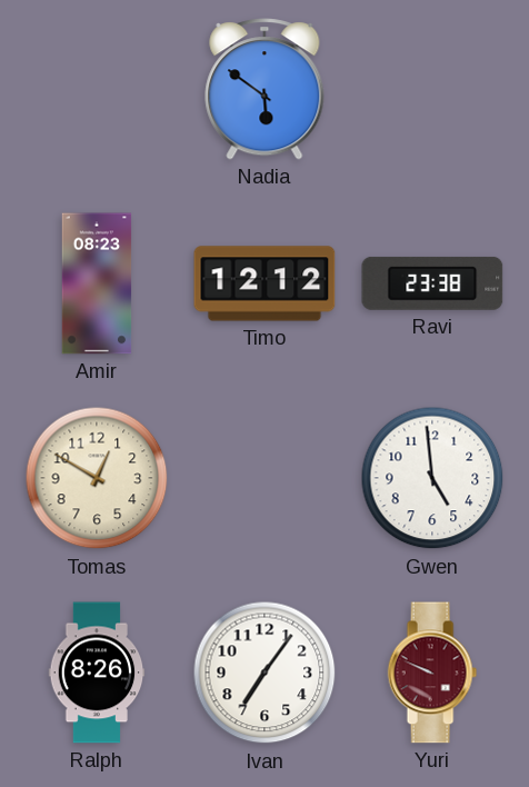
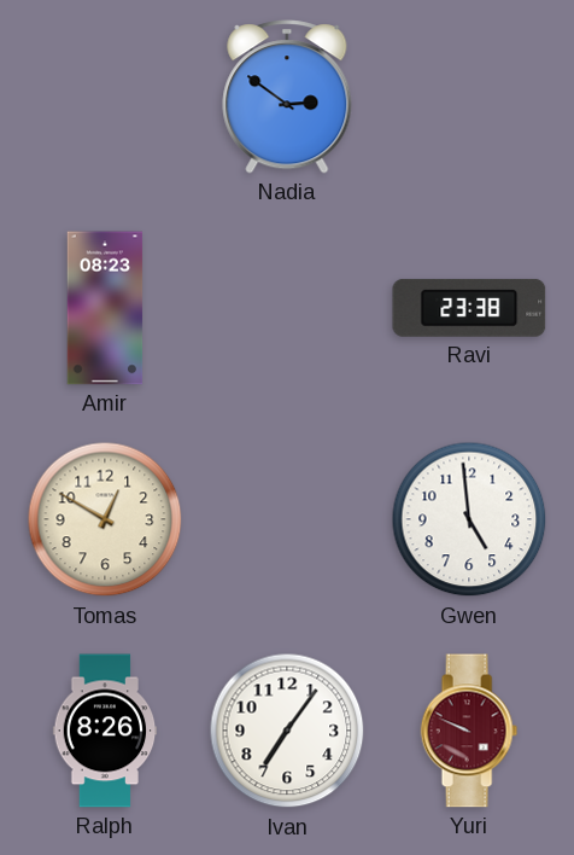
Nadia: 5:51 -> 2:51 (287, 97)
Timo: 12:12 -> none (264, 283)
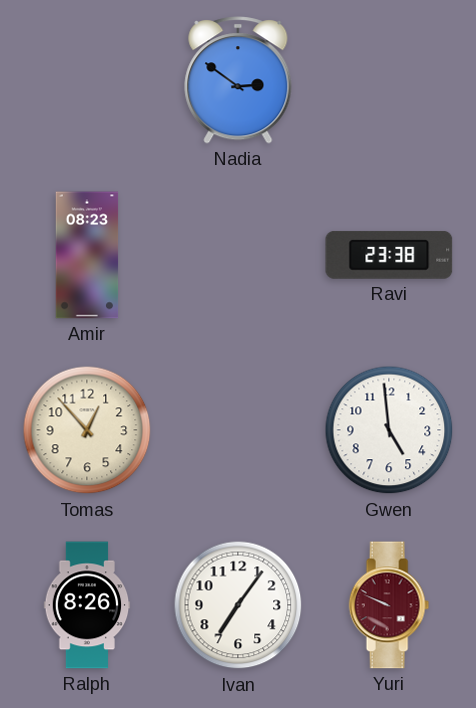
Tomas: 12:50 -> 12:53 (87, 430)
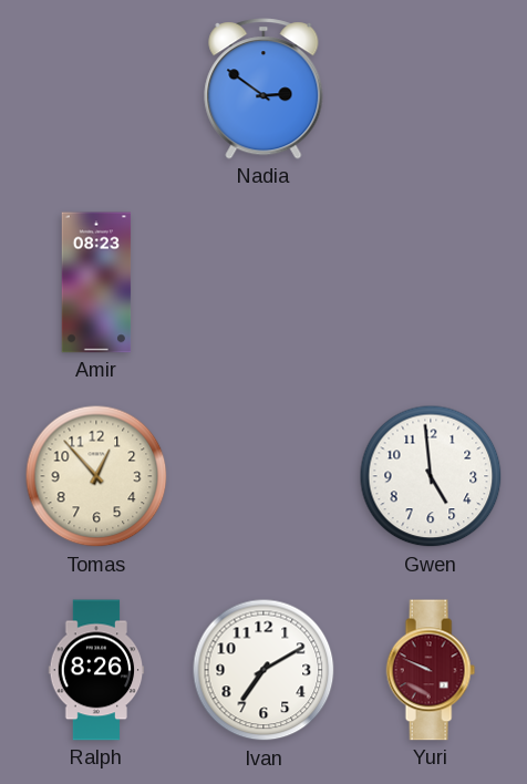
Ravi: 23:38 -> none (389, 255)
Ivan: 7:06 -> 7:10 (263, 670)
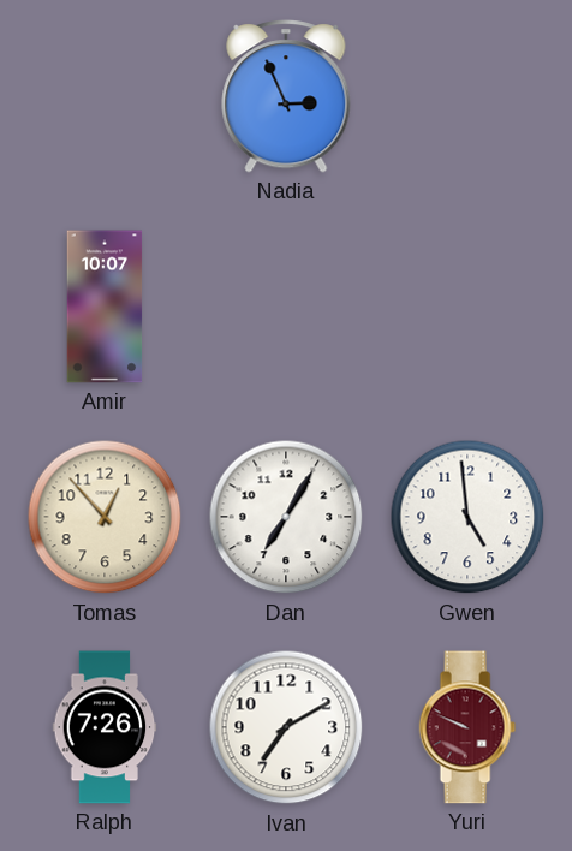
Nadia: 2:51 -> 2:56 (286, 96)
Amir: 08:23 -> 10:07 (105, 307)
Dan: none -> 7:05 (286, 517)
Ralph: 8:26 -> 7:26 (105, 727)
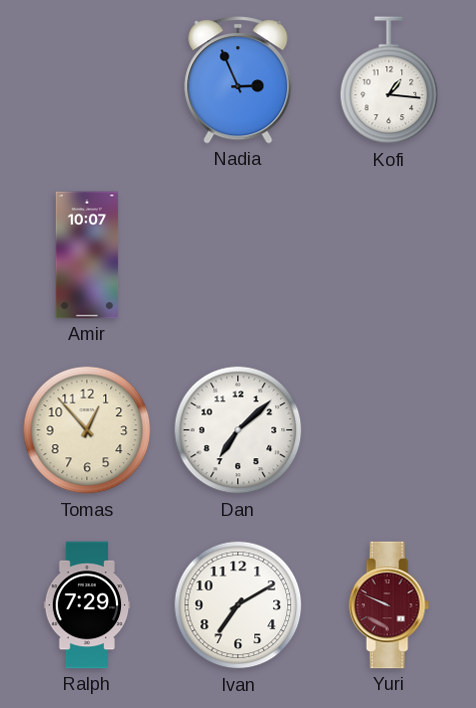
Kofi: none -> 1:16 (389, 81)
Dan: 7:05 -> 7:08 (238, 430)
Gwen: 4:59 -> none (467, 517)
Ralph: 7:26 -> 7:29 (87, 605)
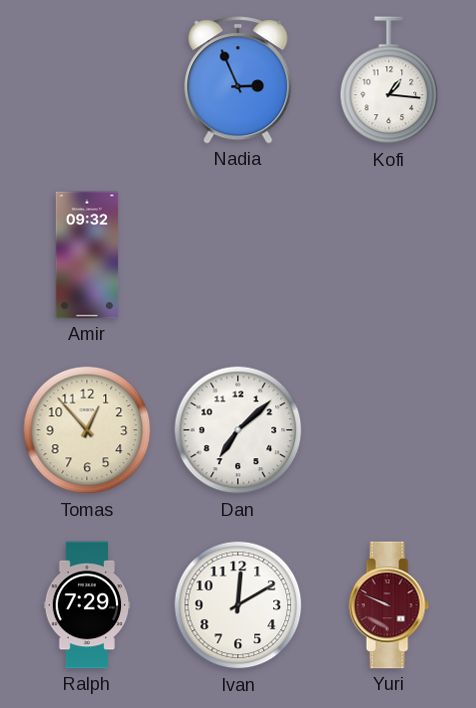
Amir: 10:07 -> 09:32 (87, 255)
Ivan: 7:10 -> 12:10 (238, 605)
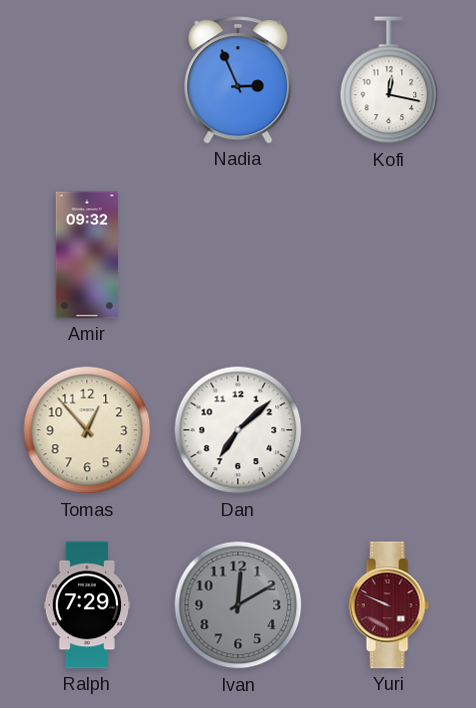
Kofi: 1:16 -> 12:17 (389, 81)
Ivan dial: white -> grey (238, 605)
